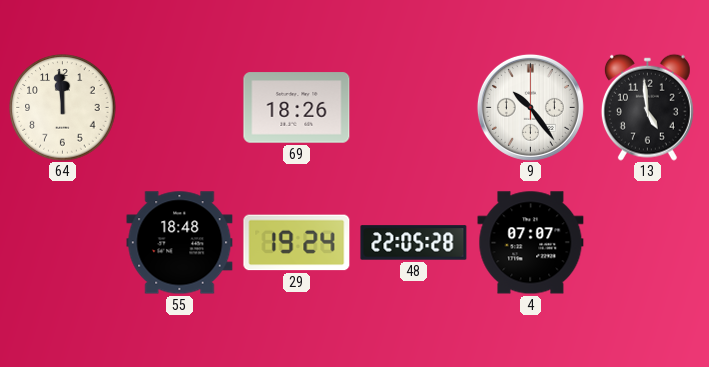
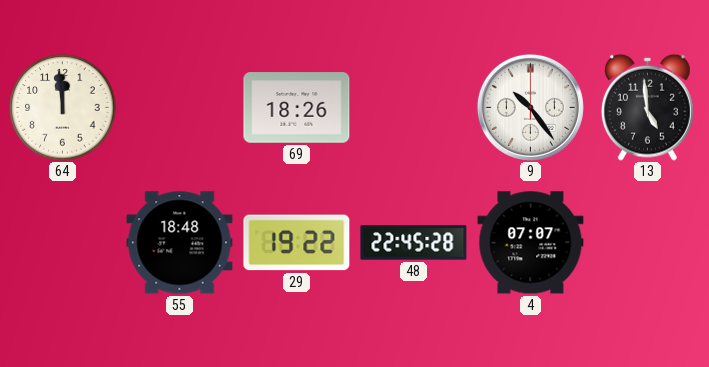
29: 19:24 -> 19:22 (297, 243)
48: 22:05 -> 22:45 (414, 243)
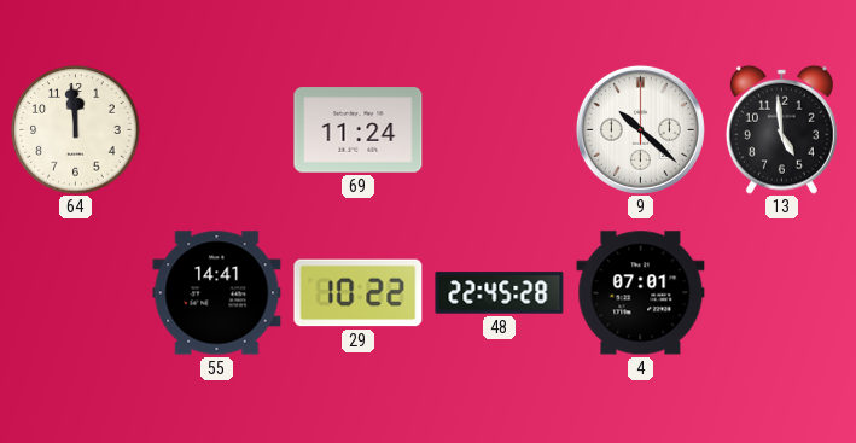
69: 18:26 -> 11:24 (359, 130)
9: 10:24 -> 10:22 (640, 129)
55: 18:48 -> 14:41 (217, 293)
29: 19:22 -> 10:22 (359, 293)
4: 07:07 -> 07:01 (641, 293)
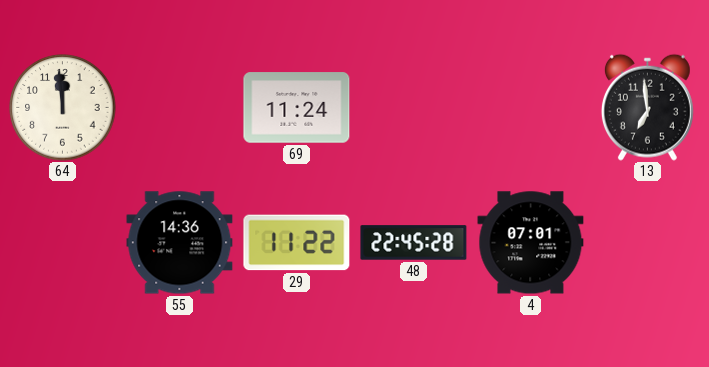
9: 10:22 -> none (640, 129)
13: 4:59 -> 6:59 (647, 107)
55: 14:41 -> 14:36 (180, 243)
29: 10:22 -> 11:22 (297, 243)
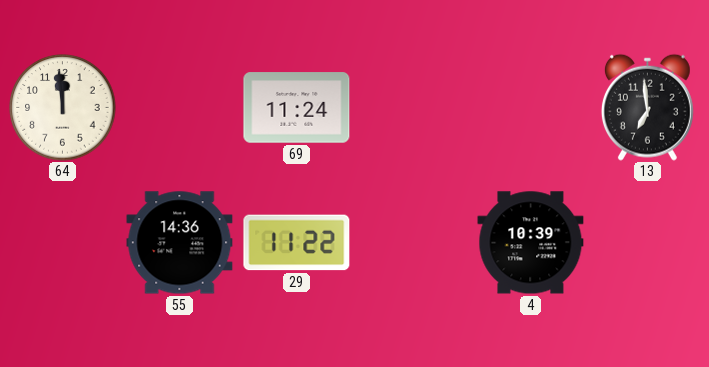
48: 22:45 -> none (414, 243)
4: 07:01 -> 10:39 (531, 243)
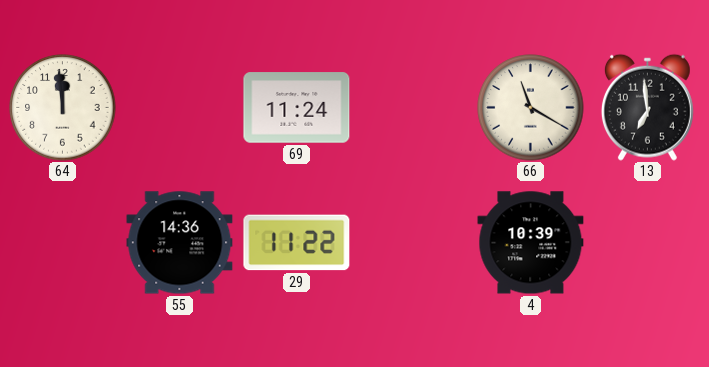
66: none -> 11:20 (531, 108)
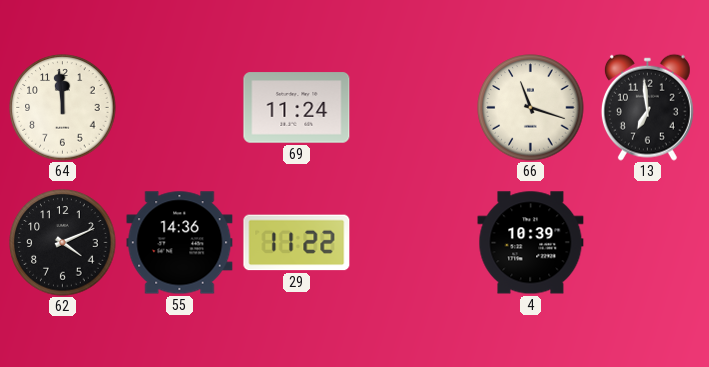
66: 11:20 -> 11:18 (531, 108)
62: none -> 4:11 (63, 243)
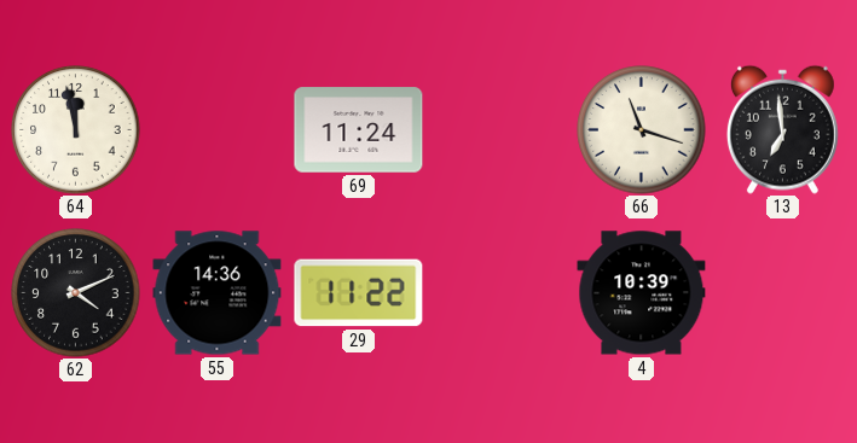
64: 11:59 -> 11:58 (76, 130)
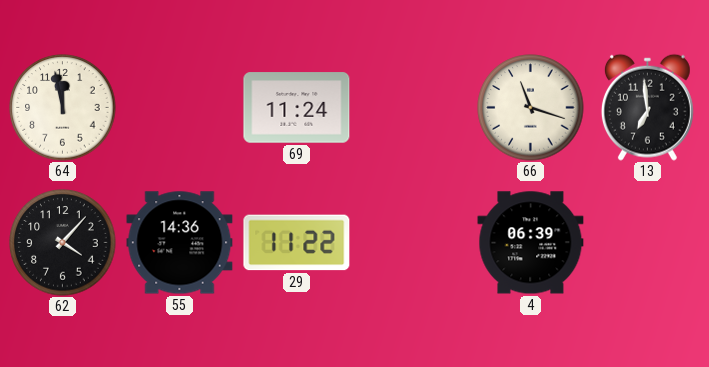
62: 4:11 -> 4:07 (63, 243)
4: 10:39 -> 06:39 (531, 243)
